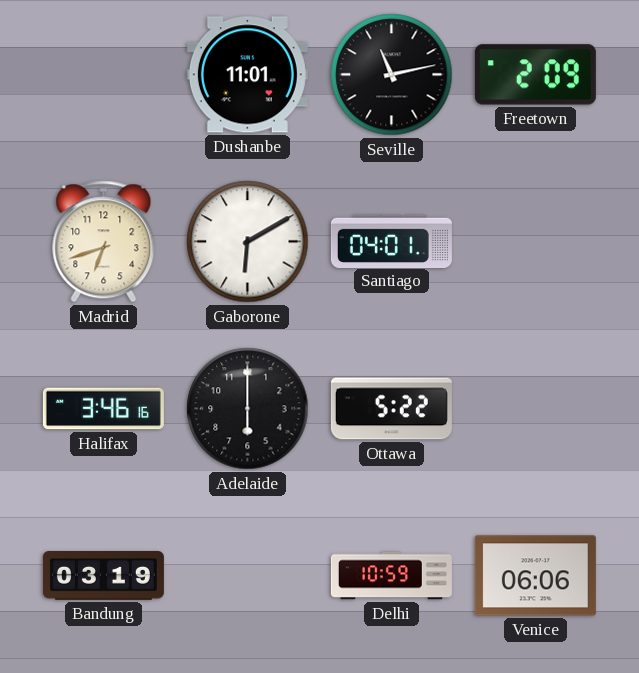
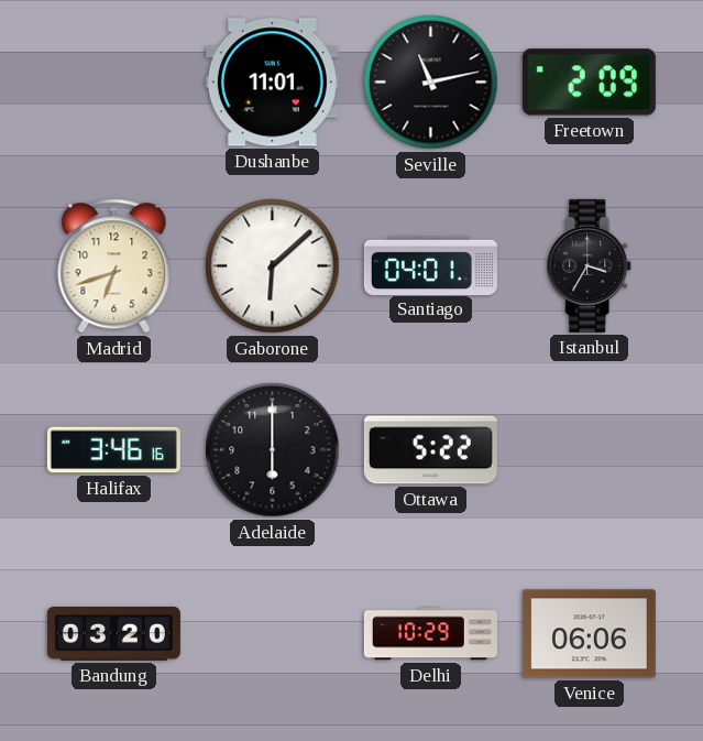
Gaborone: 6:10 -> 6:08 (273, 266)
Istanbul: none -> 3:35 (590, 265)
Bandung: 03:19 -> 03:20 (113, 634)
Delhi: 10:59 -> 10:29 (430, 634)
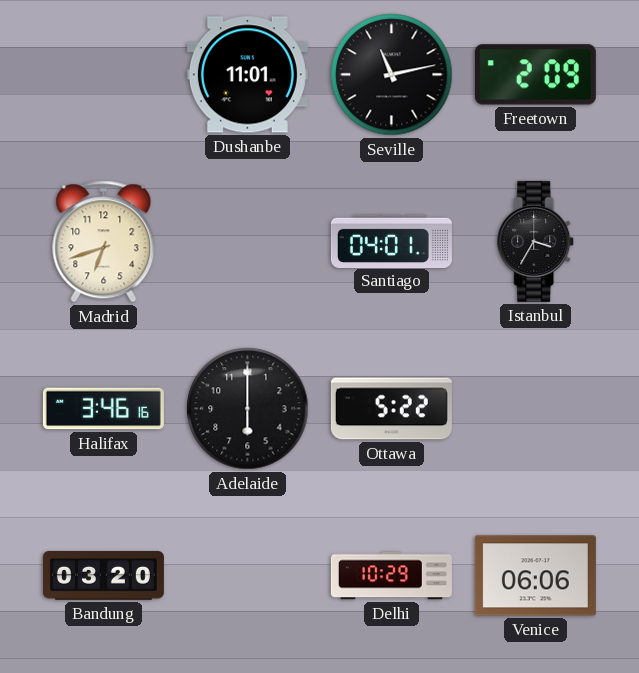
Gaborone: 6:08 -> none (273, 266)
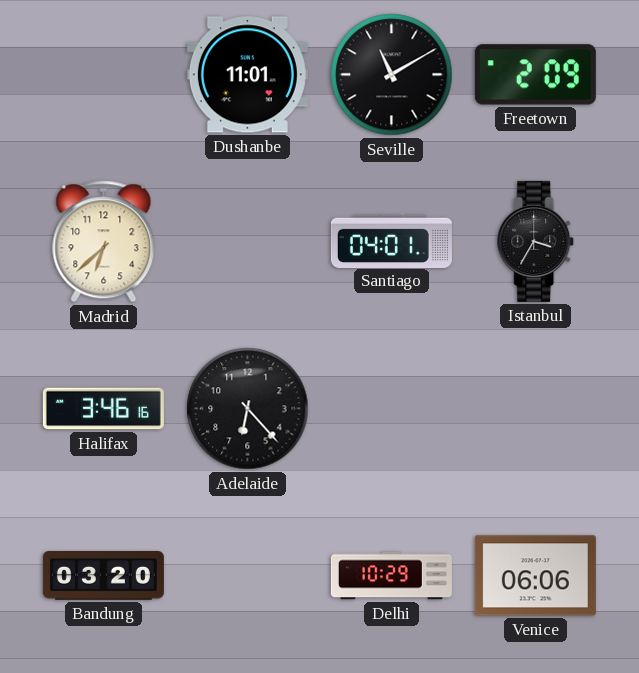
Seville: 11:13 -> 11:10 (392, 75)
Madrid: 6:42 -> 6:38 (104, 242)
Adelaide: 6:00 -> 6:23 (248, 409)
Ottawa: 5:22 -> none (391, 409)
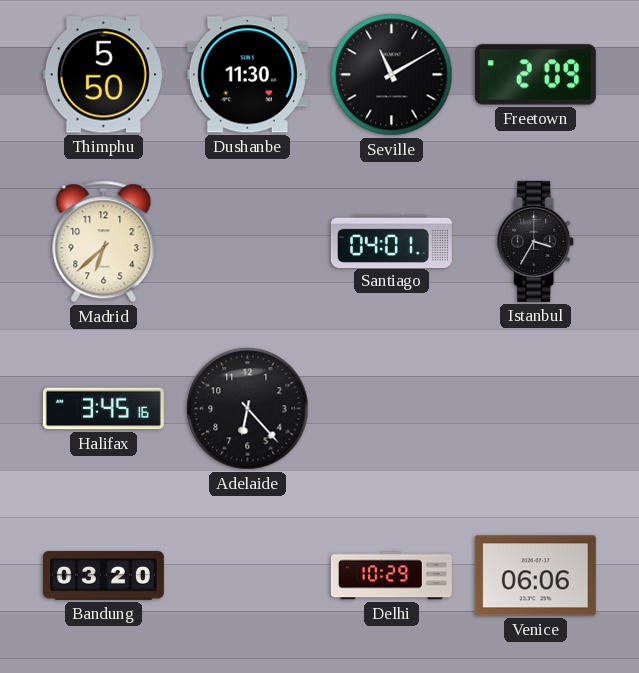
Thimphu: none -> 5:50 (103, 75)
Dushanbe: 11:01 -> 11:30 (247, 75)
Halifax: 3:46 -> 3:45 (103, 409)
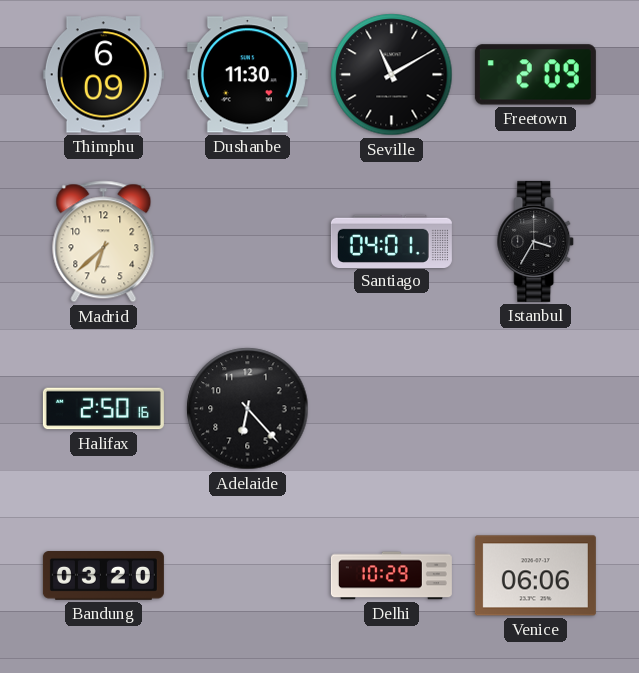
Thimphu: 5:50 -> 6:09 (103, 75)
Halifax: 3:45 -> 2:50 (103, 409)
